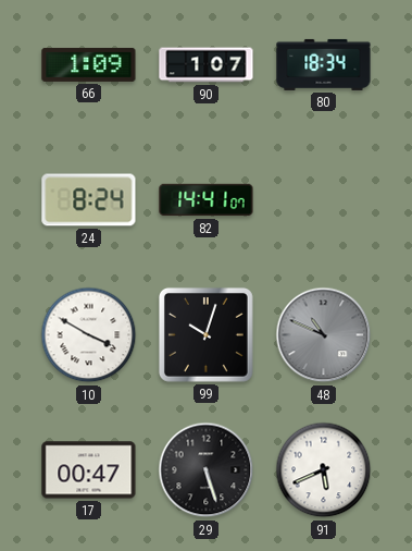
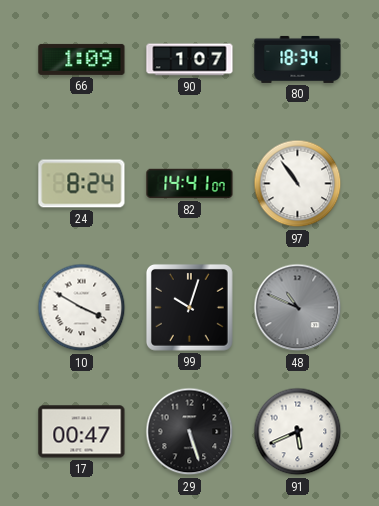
97: none -> 10:54 (298, 184)
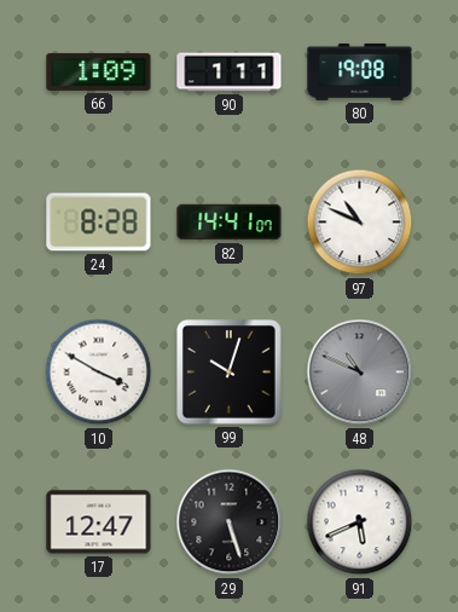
90: 1:07 -> 1:11 (230, 73)
80: 18:34 -> 19:08 (360, 71)
24: 8:24 -> 8:28 (99, 223)
97: 10:54 -> 10:49 (360, 223)
17: 00:47 -> 12:47 (99, 522)
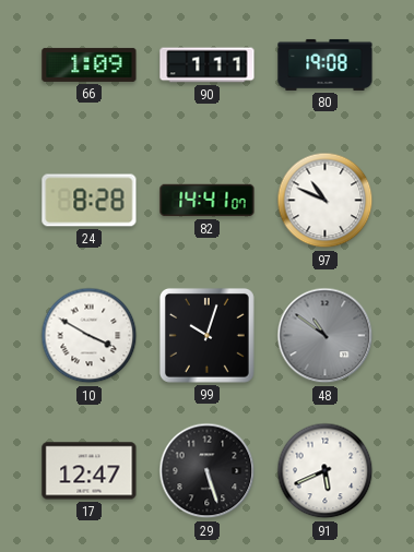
48: 10:49 -> 10:51 (326, 336)
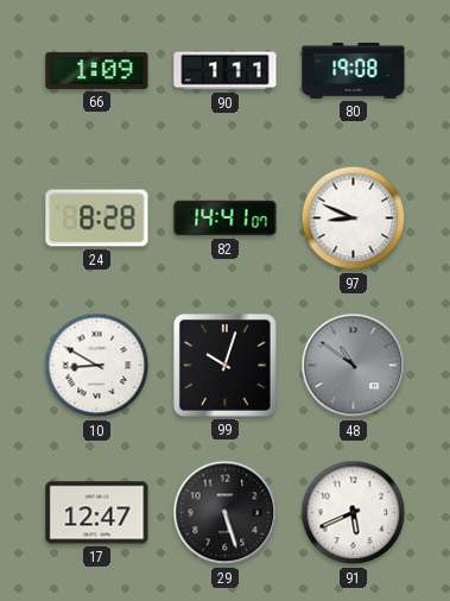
97: 10:49 -> 8:49 (354, 219)
10: 3:50 -> 8:50 (97, 366)
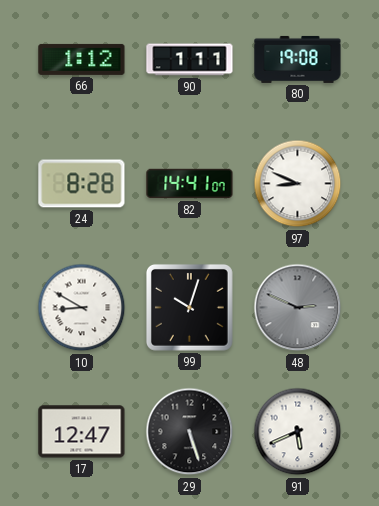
66: 1:09 -> 1:12 (82, 59)
48: 10:51 -> 2:49 (298, 308)
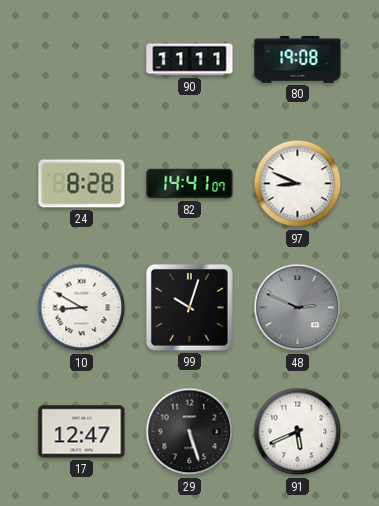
66: 1:12 -> none (82, 59)
90: 1:11 -> 11:11 (190, 60)
